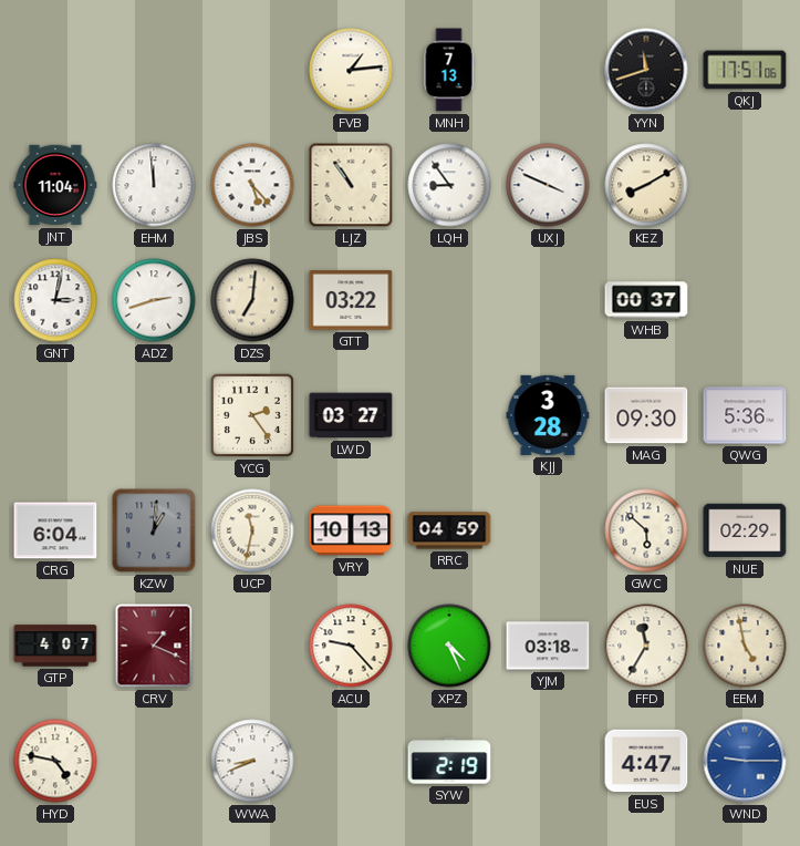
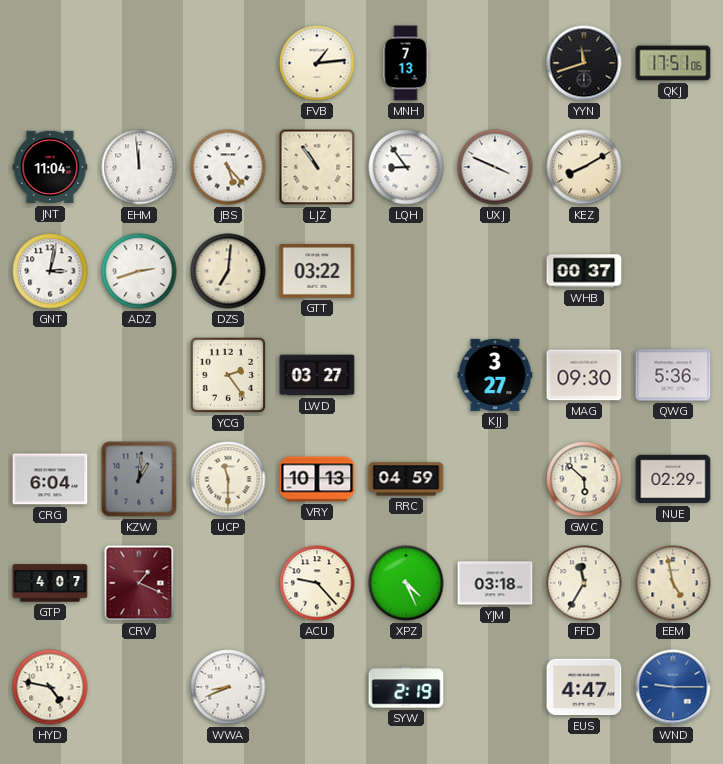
KJJ: 3:28 -> 3:27 (495, 375)
UCP: 11:32 -> 11:30 (228, 479)
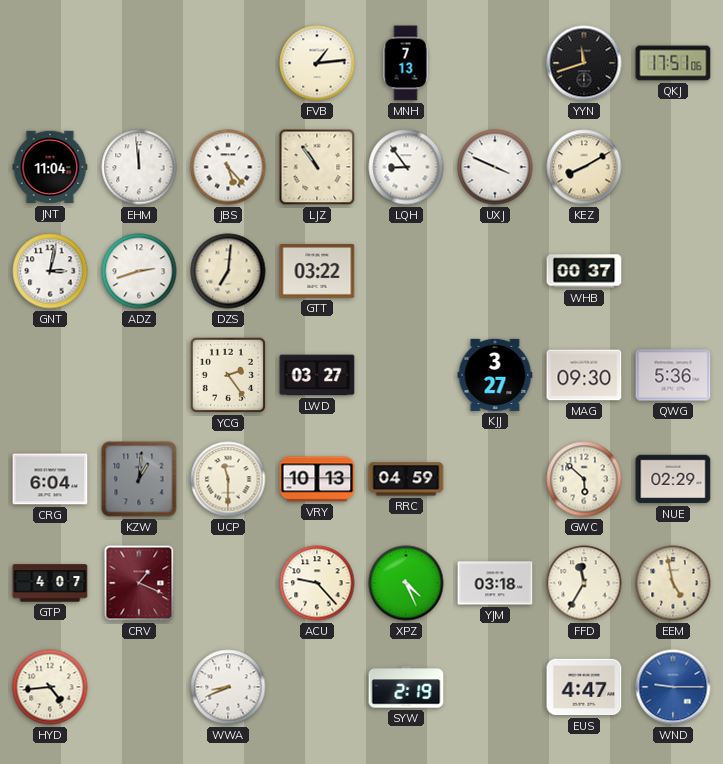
HYD: 4:47 -> 4:44 (50, 687)
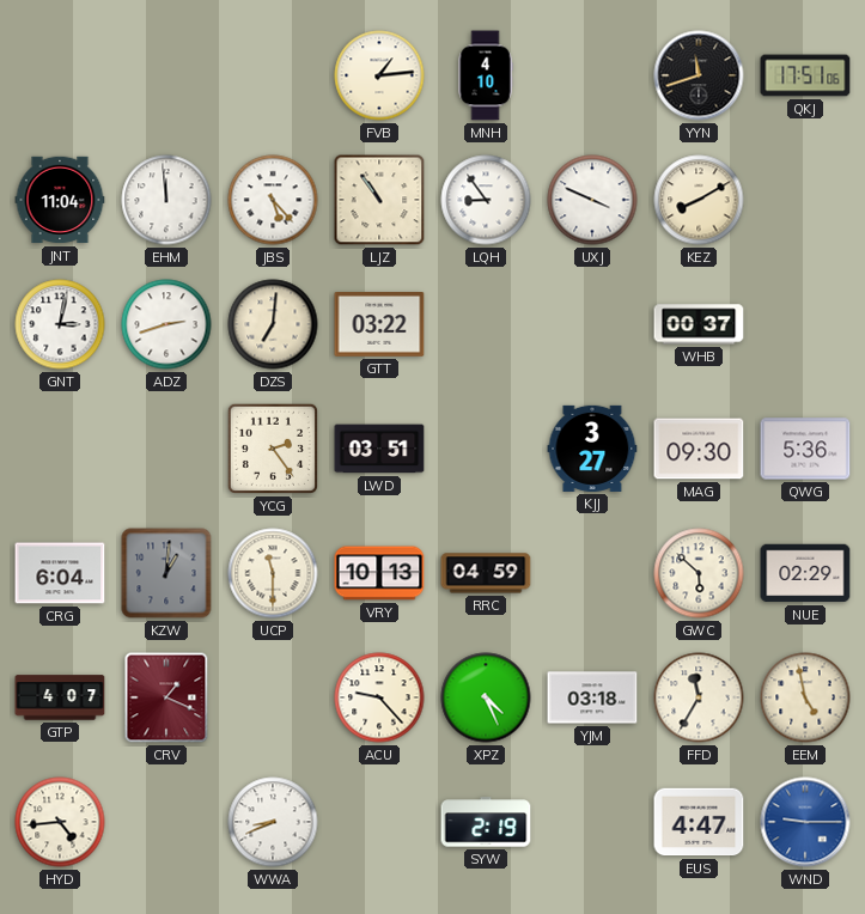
MNH: 7:13 -> 4:10 (486, 75)
LWD: 03:27 -> 03:51 (379, 449)
